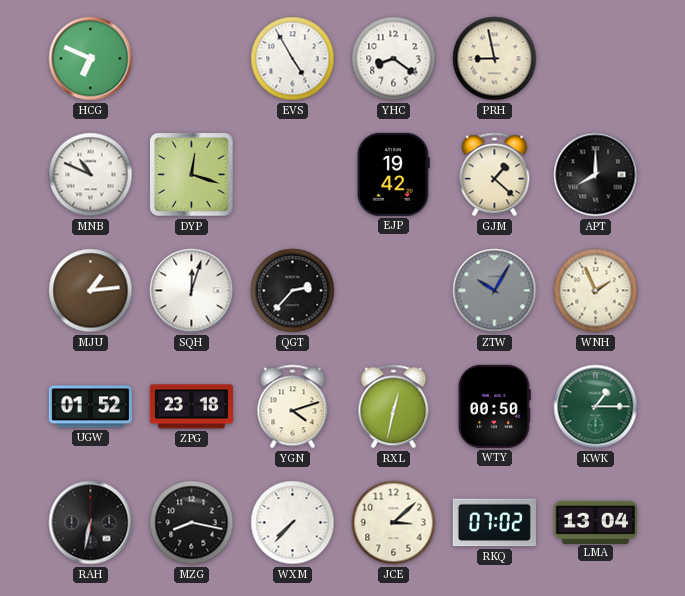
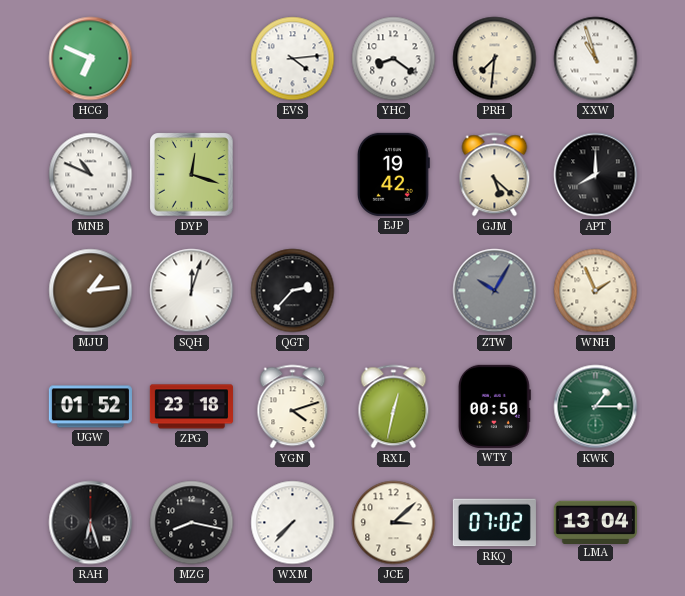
EVS: 4:55 -> 4:14 (293, 59)
PRH: 8:58 -> 7:31 (495, 59)
XXW: none -> 10:57 (596, 59)
GJM: 1:22 -> 5:22 (495, 175)
RAH: 6:32 -> 6:27 (91, 523)
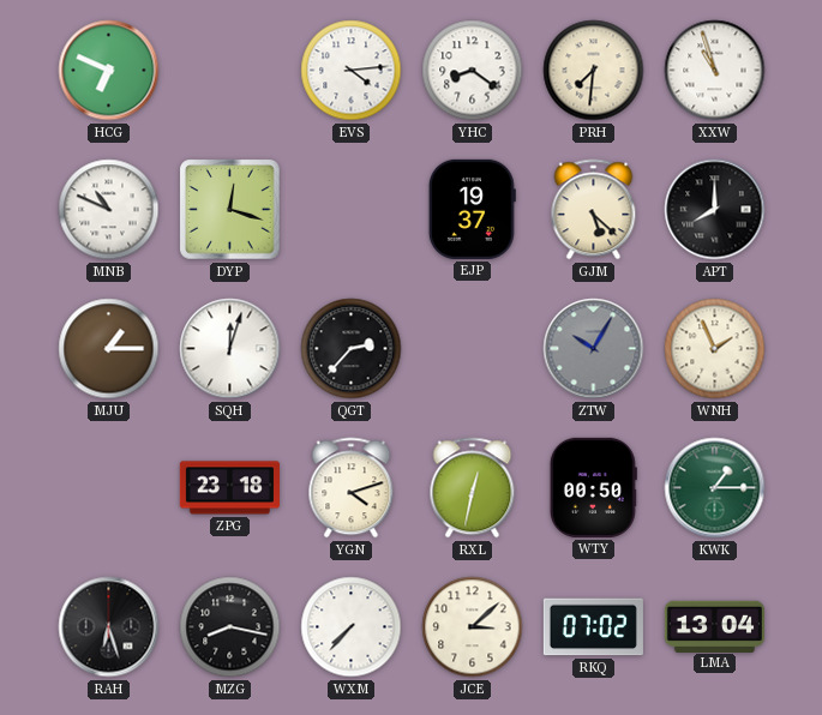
EJP: 19:42 -> 19:37 (472, 209)
MJU: 1:14 -> 1:15 (109, 349)
UGW: 01:52 -> none (90, 407)
